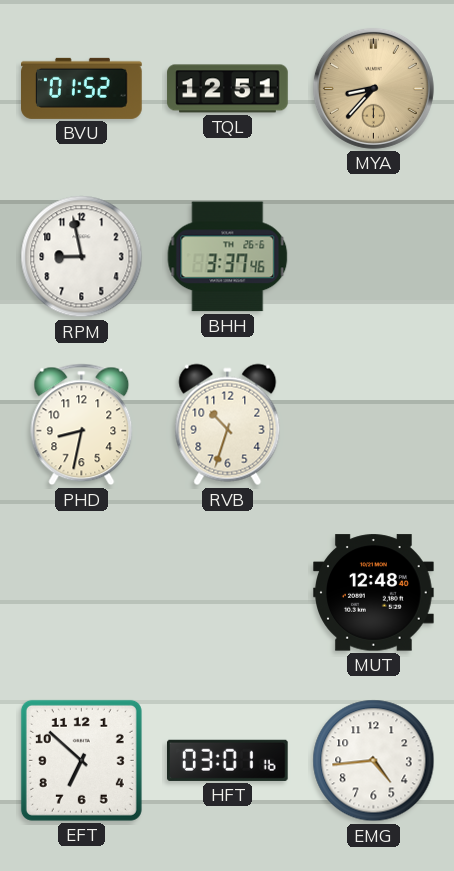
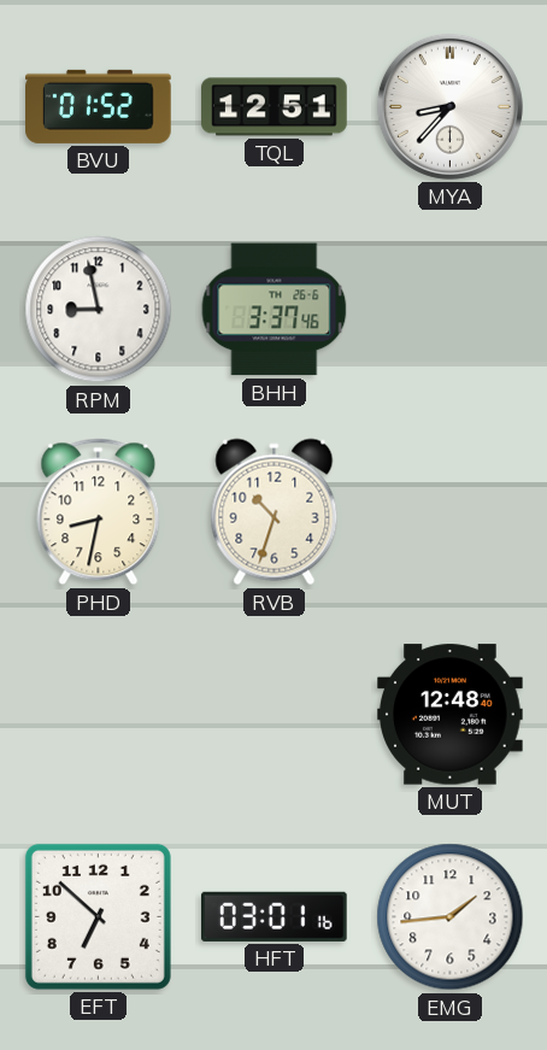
MYA dial: champagne -> white (449, 106)
EMG: 4:44 -> 1:44 (451, 917)
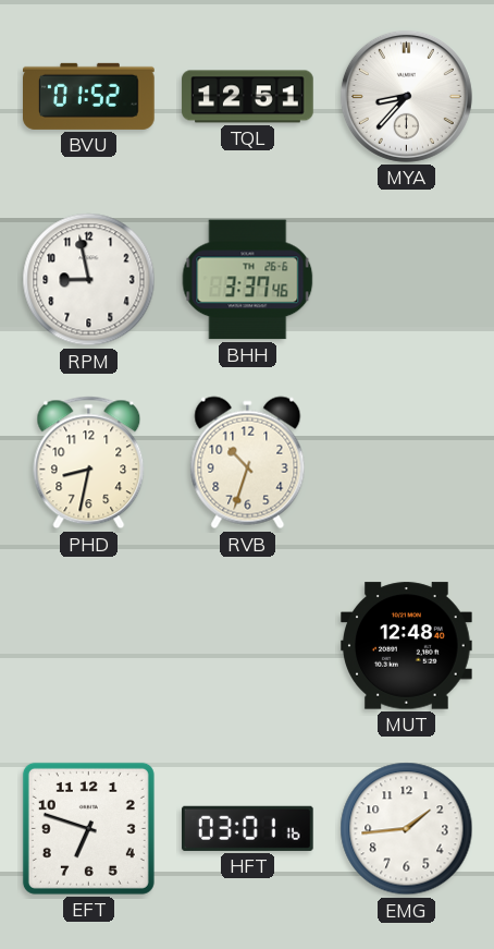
EFT: 6:52 -> 6:48 (88, 828)
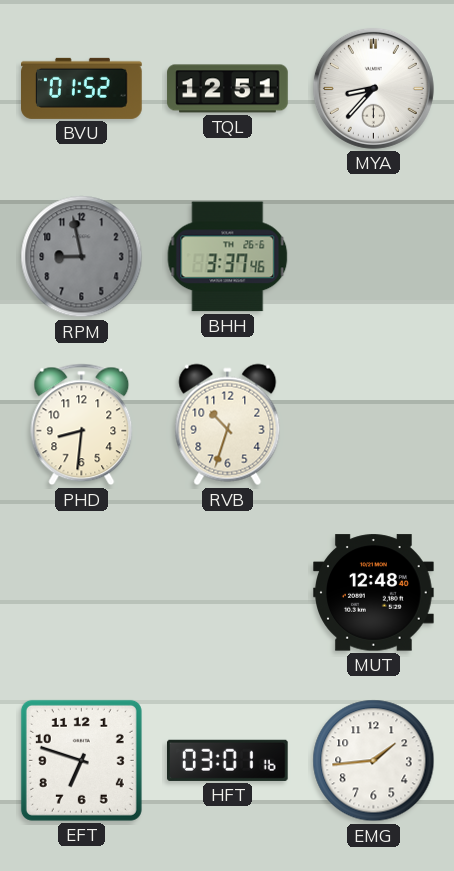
RPM dial: white -> grey (82, 257)
PHD: 8:32 -> 8:31 (82, 425)
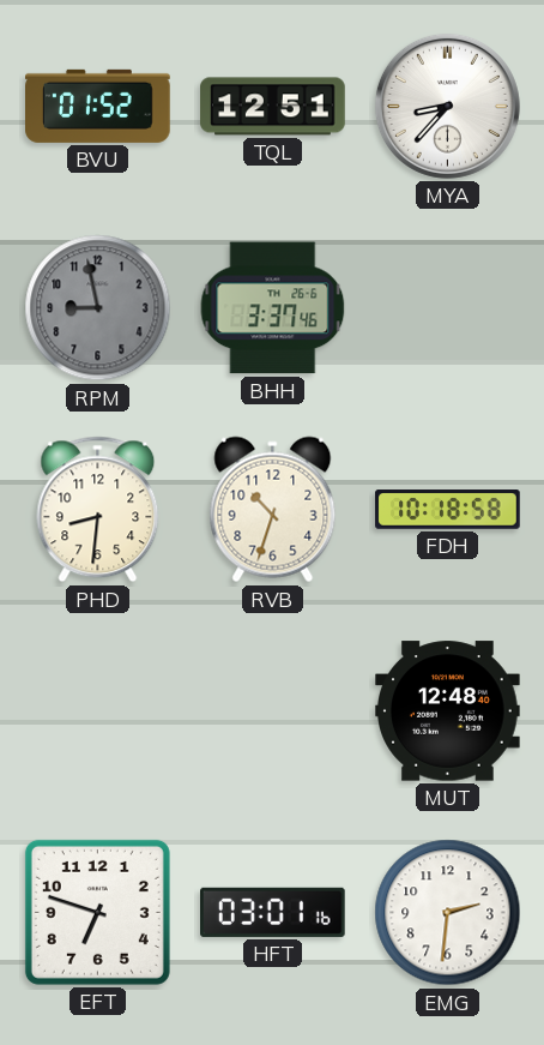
FDH: none -> 10:18 (448, 510)
EMG: 1:44 -> 2:31 (448, 913)
